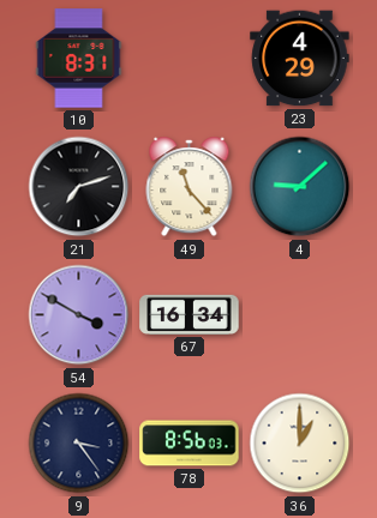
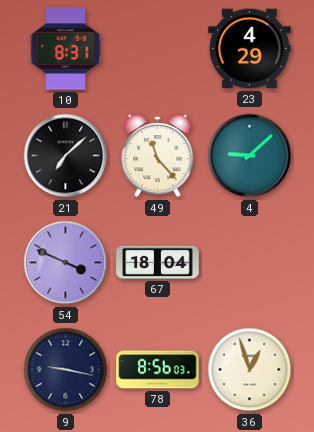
21: 7:12 -> 7:08 (66, 156)
54: 3:50 -> 3:49 (66, 263)
67: 16:34 -> 18:04 (158, 262)
9: 3:24 -> 9:17 (66, 370)
36: 1:00 -> 12:57 (250, 370)
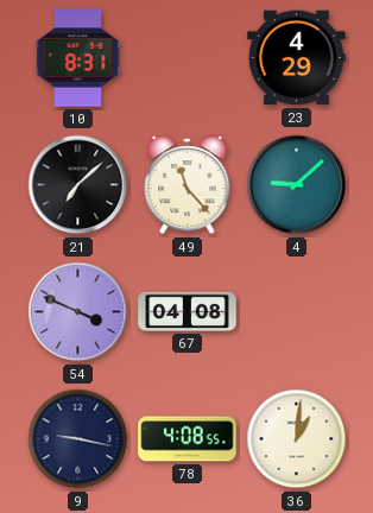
67: 18:04 -> 04:08 (188, 311)
78: 8:56 -> 4:08 (188, 439)
36: 12:57 -> 1:01 (297, 439)
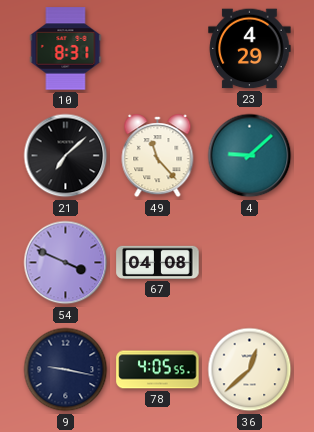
78: 4:08 -> 4:05 (158, 370)
36: 1:01 -> 12:38 (250, 370)
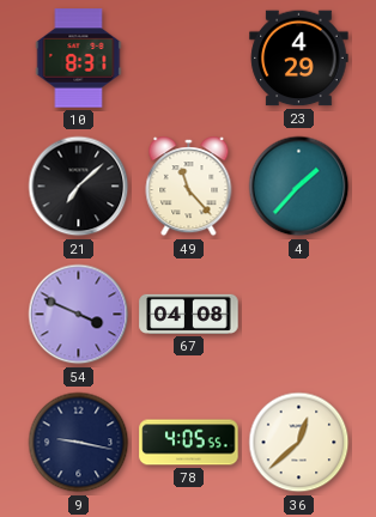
4: 9:08 -> 1:37 (299, 187)
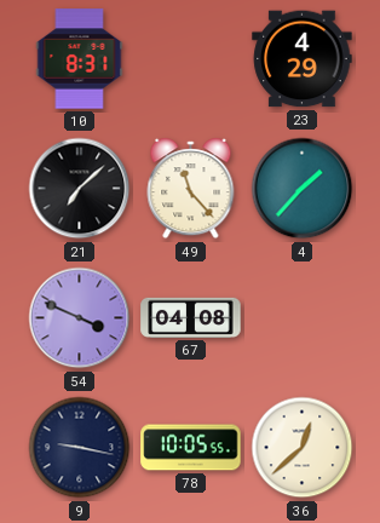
78: 4:05 -> 10:05 (191, 448)
